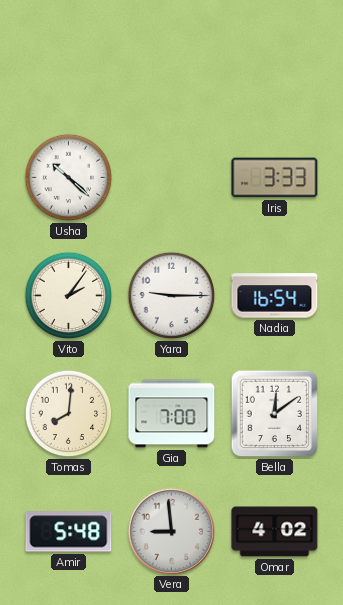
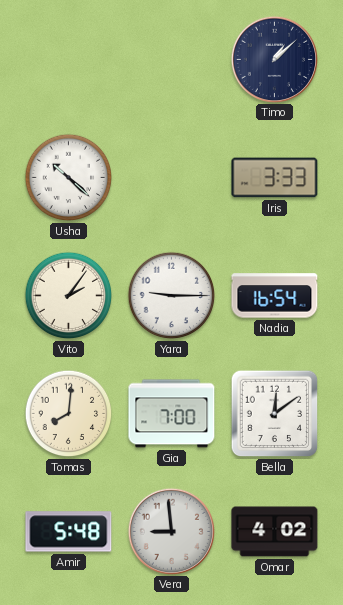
Timo: none -> 1:08 (274, 59)
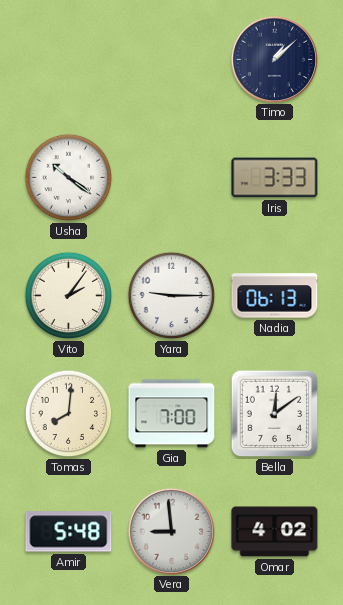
Usha: 10:22 -> 10:21 (69, 178)
Nadia: 16:54 -> 06:13 (275, 296)
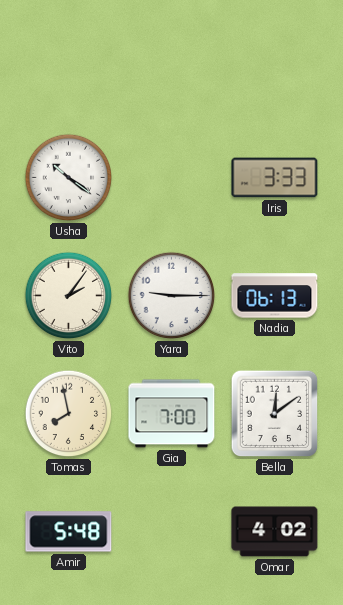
Timo: 1:08 -> none (274, 59)
Tomas: 8:01 -> 7:58 (69, 414)
Vera: 8:59 -> none (171, 531)
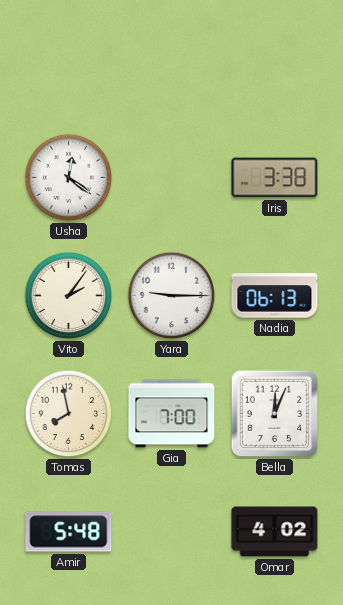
Usha: 10:21 -> 12:21 (69, 178)
Iris: 3:33 -> 3:38 (275, 178)
Bella: 12:09 -> 12:04 (275, 414)
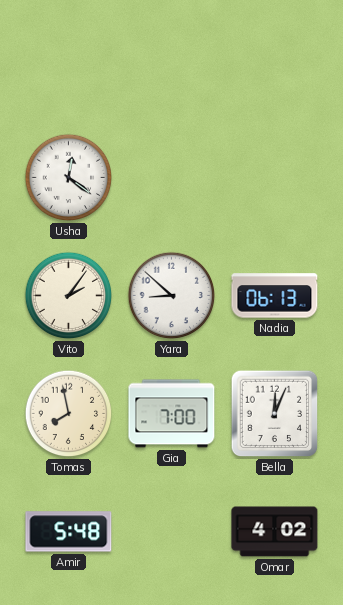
Iris: 3:38 -> none (275, 178)
Yara: 9:15 -> 8:52 (172, 296)
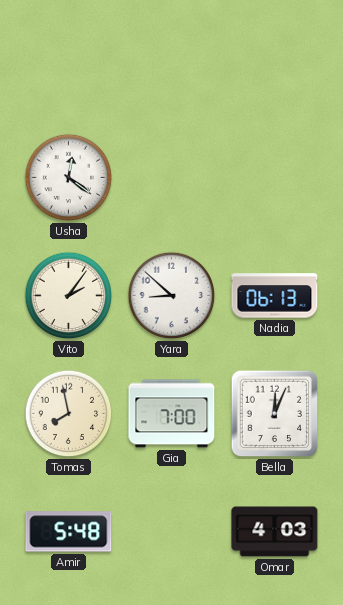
Omar: 4:02 -> 4:03 (275, 532)
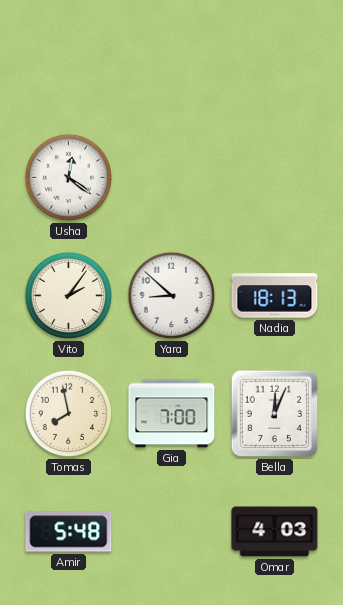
Nadia: 06:13 -> 18:13 (275, 296)
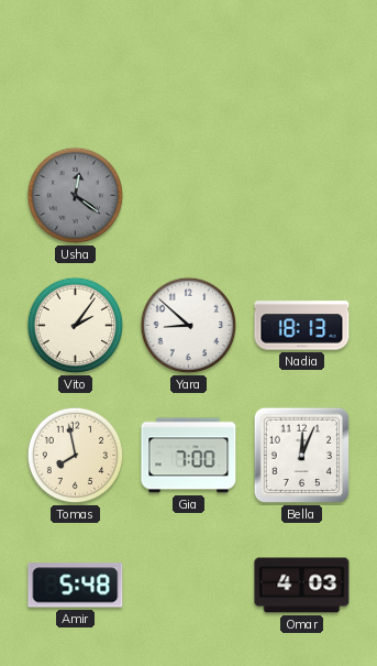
Usha dial: white -> grey (76, 196)
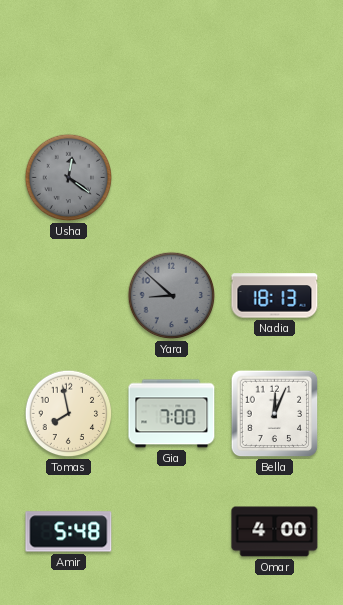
Vito: 2:06 -> none (76, 326)
Yara dial: white -> grey (172, 296)
Omar: 4:03 -> 4:00 (275, 532)
